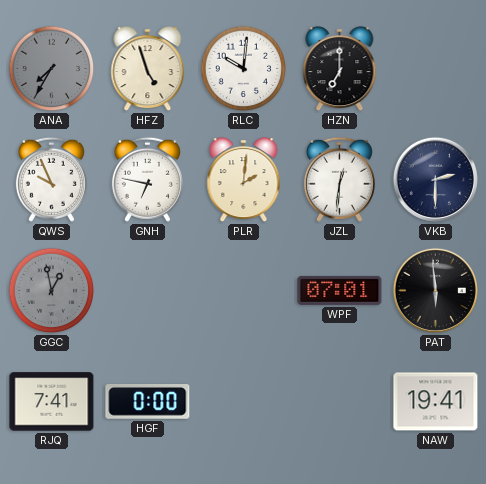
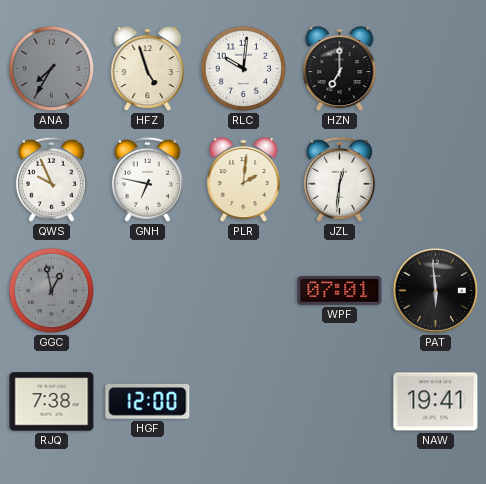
VKB: 2:30 -> none (435, 179)
RJQ: 7:41 -> 7:38 (52, 402)
HGF: 0:00 -> 12:00 (148, 402)
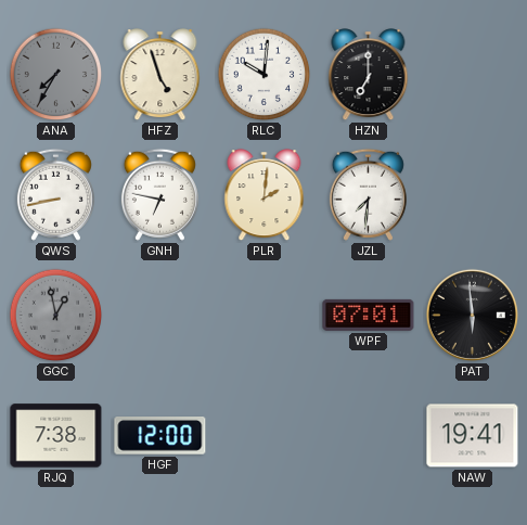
QWS: 9:56 -> 8:43 (55, 194)
JZL: 12:31 -> 7:31 (368, 194)
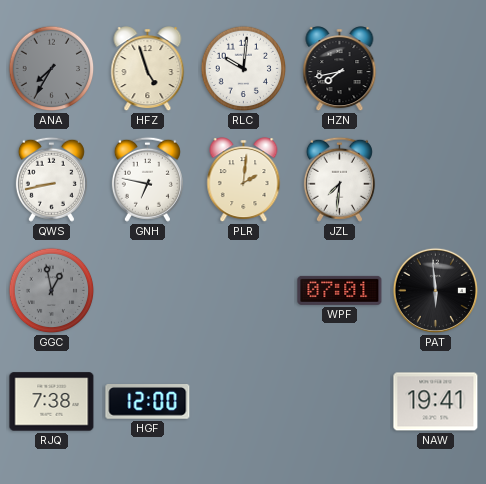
HZN: 7:00 -> 7:43 (340, 69)
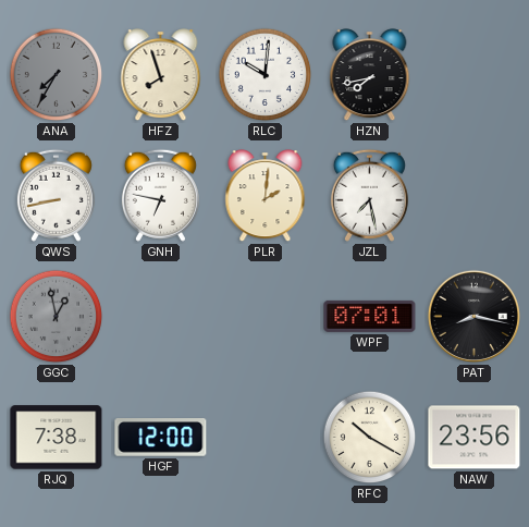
HFZ: 4:57 -> 7:57 (161, 75)
JZL: 7:31 -> 7:28 (369, 195)
PAT: 5:59 -> 8:17 (473, 316)
RFC: none -> 10:20 (370, 438)
NAW: 19:41 -> 23:56 (475, 438)
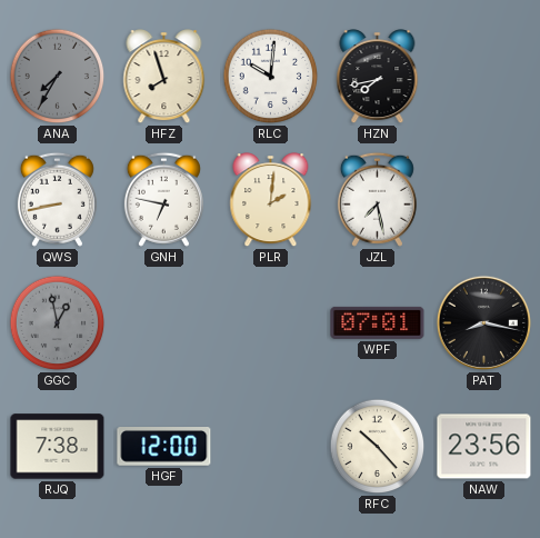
RFC: 10:20 -> 10:23 (378, 447)
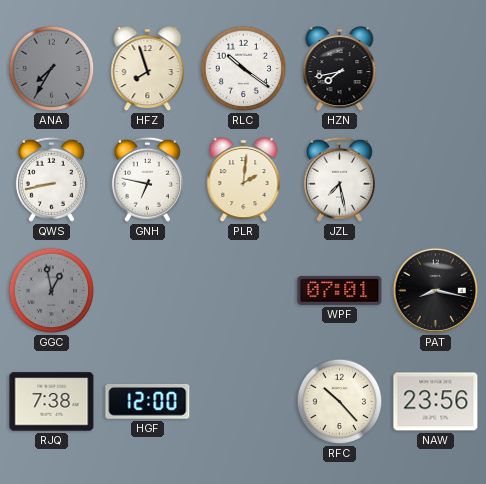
RLC: 10:01 -> 10:21 (244, 69)
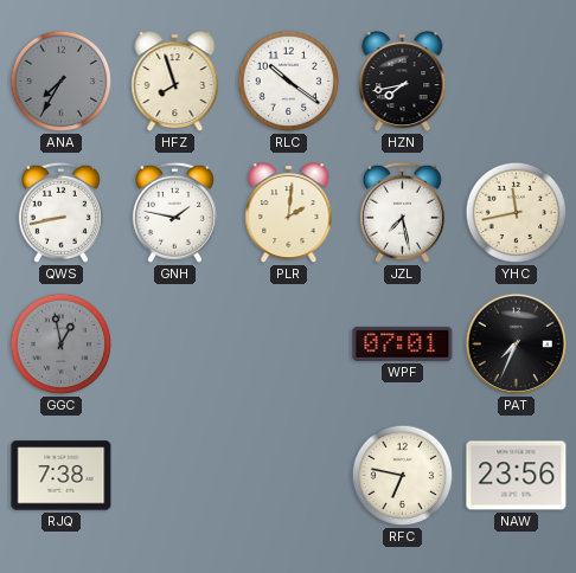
GNH: 6:47 -> 1:47 (174, 212)
YHC: none -> 11:43 (517, 213)
PAT: 8:17 -> 7:34 (516, 343)
HGF: 12:00 -> none (148, 402)
RFC: 10:23 -> 6:47 (403, 476)
